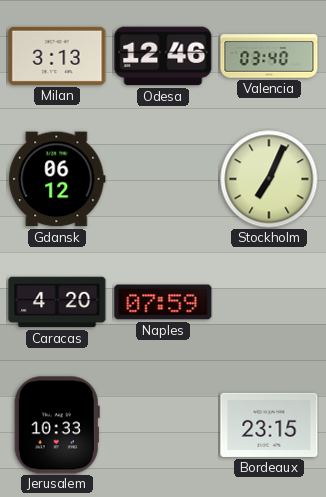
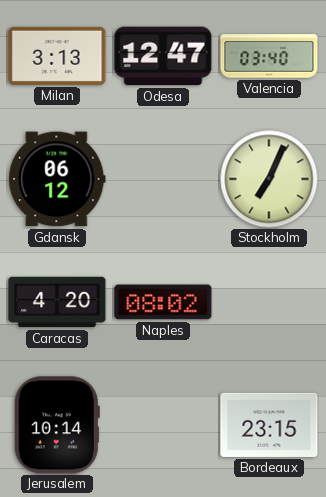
Odesa: 12:46 -> 12:47 (163, 56)
Naples: 07:59 -> 08:02 (163, 302)
Jerusalem: 10:33 -> 10:14 (57, 425)
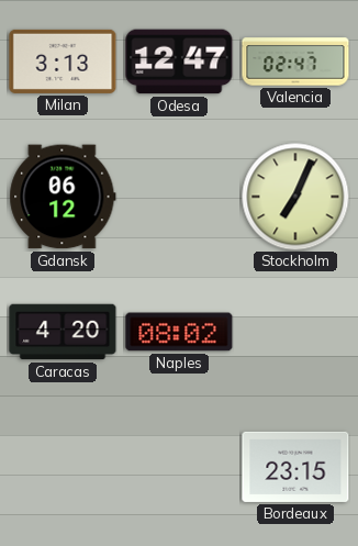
Valencia: 03:40 -> 02:47 (295, 62)
Jerusalem: 10:14 -> none (57, 425)
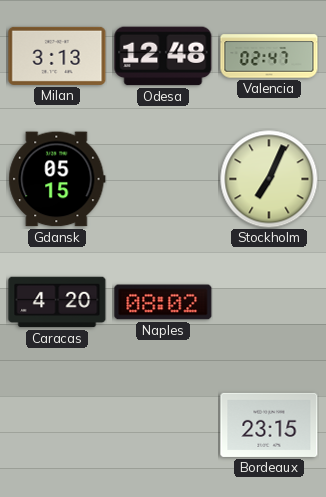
Odesa: 12:47 -> 12:48 (163, 56)
Gdansk: 06:12 -> 05:15 (57, 179)
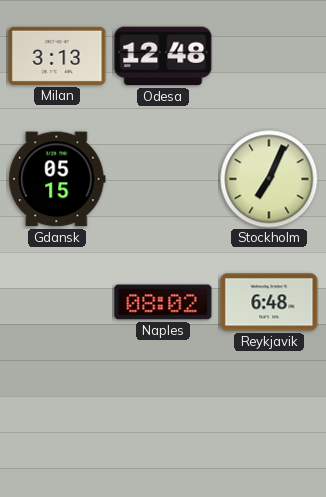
Valencia: 02:47 -> none (269, 56)
Caracas: 4:20 -> none (57, 302)
Reykjavik: none -> 6:48 (269, 302)
Bordeaux: 23:15 -> none (269, 425)
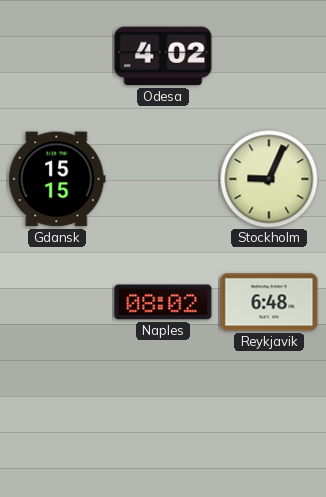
Milan: 3:13 -> none (57, 56)
Odesa: 12:48 -> 4:02 (163, 56)
Gdansk: 05:15 -> 15:15 (57, 179)
Stockholm: 7:04 -> 9:04 (269, 179)
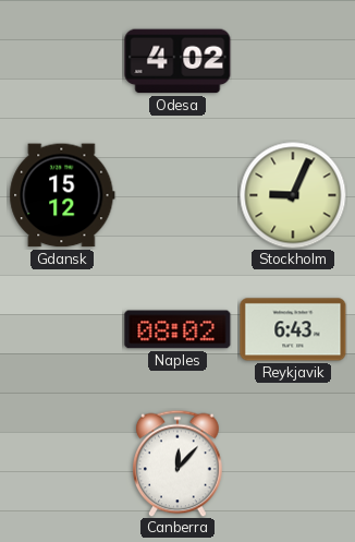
Gdansk: 15:15 -> 15:12 (62, 195)
Reykjavik: 6:48 -> 6:43 (293, 329)
Canberra: none -> 12:07 (179, 463)
